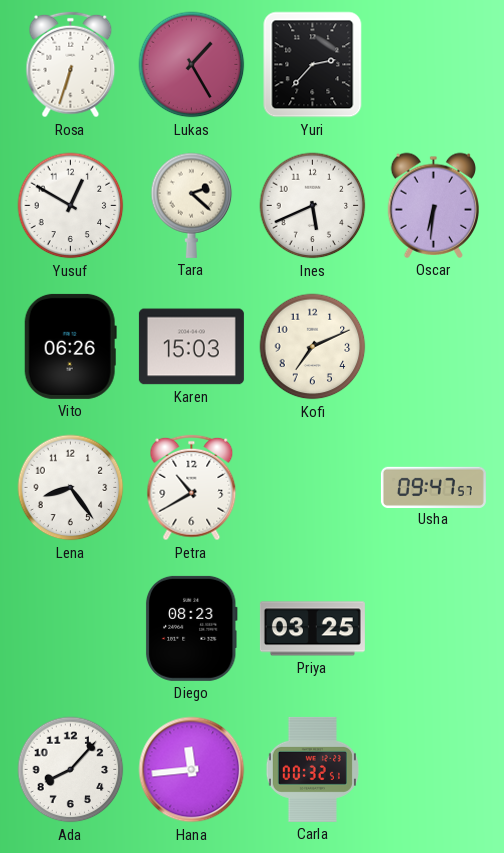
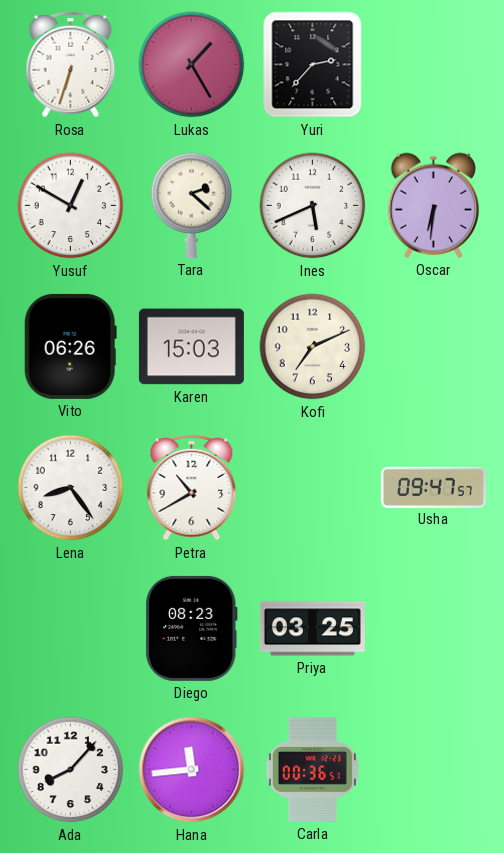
Carla: 00:32 -> 00:36 (312, 769)
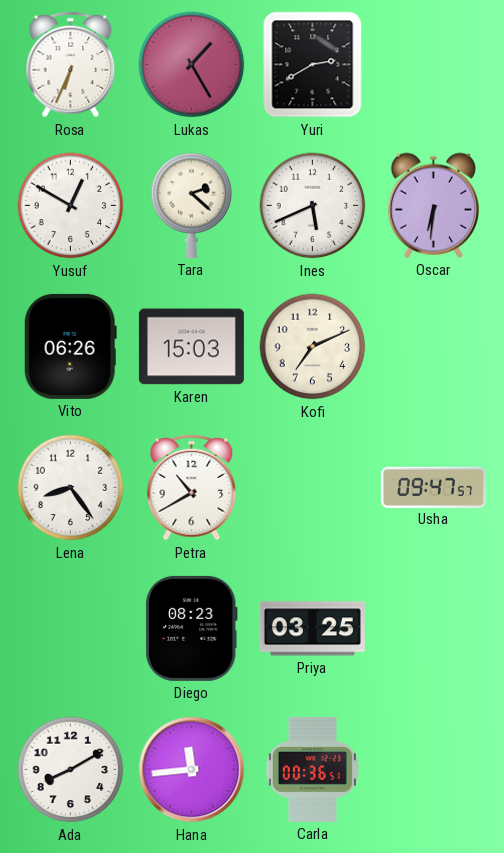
Rosa: 6:33 -> 6:34 (71, 65)
Yuri: 2:37 -> 2:40 (313, 65)
Ada: 8:07 -> 8:10 (71, 770)
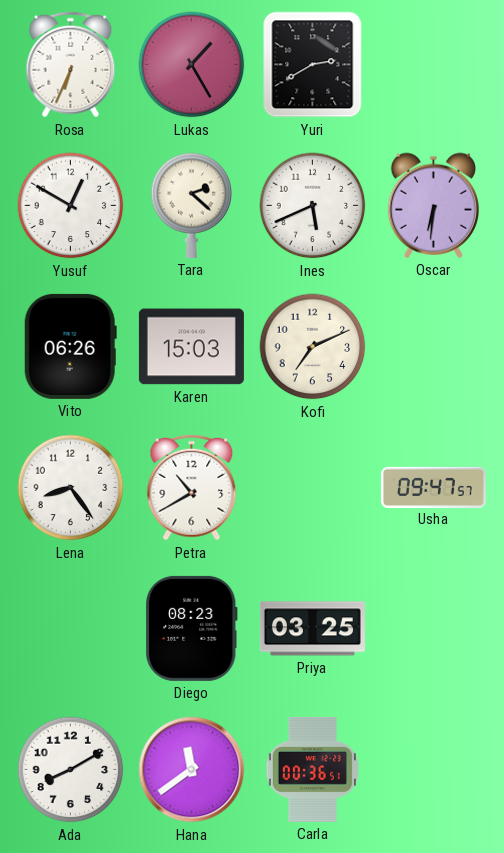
Hana: 11:44 -> 11:39 (192, 770)
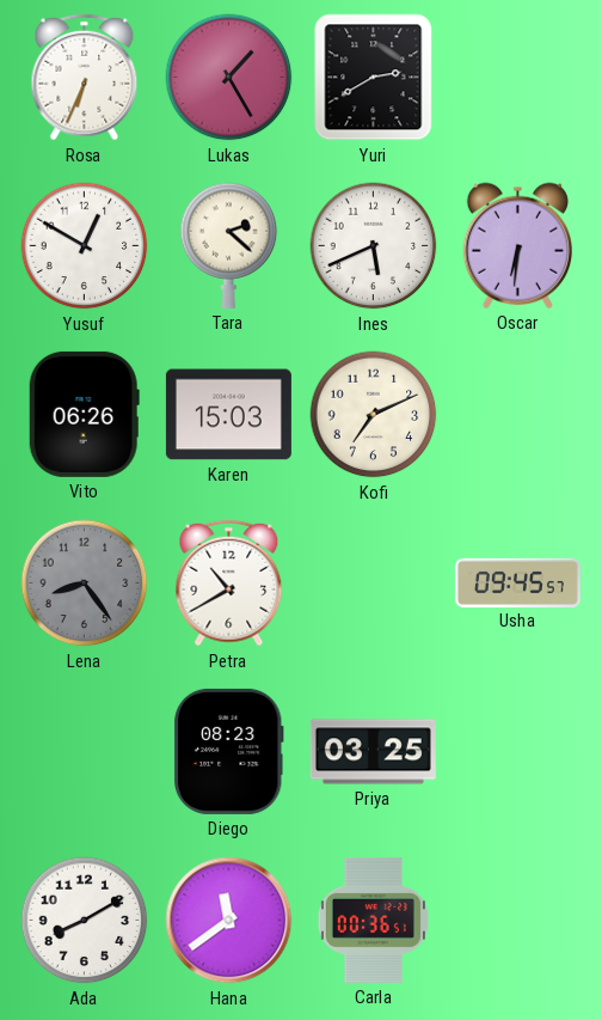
Lena dial: white -> grey (85, 584)
Usha: 09:47 -> 09:45 (517, 582)
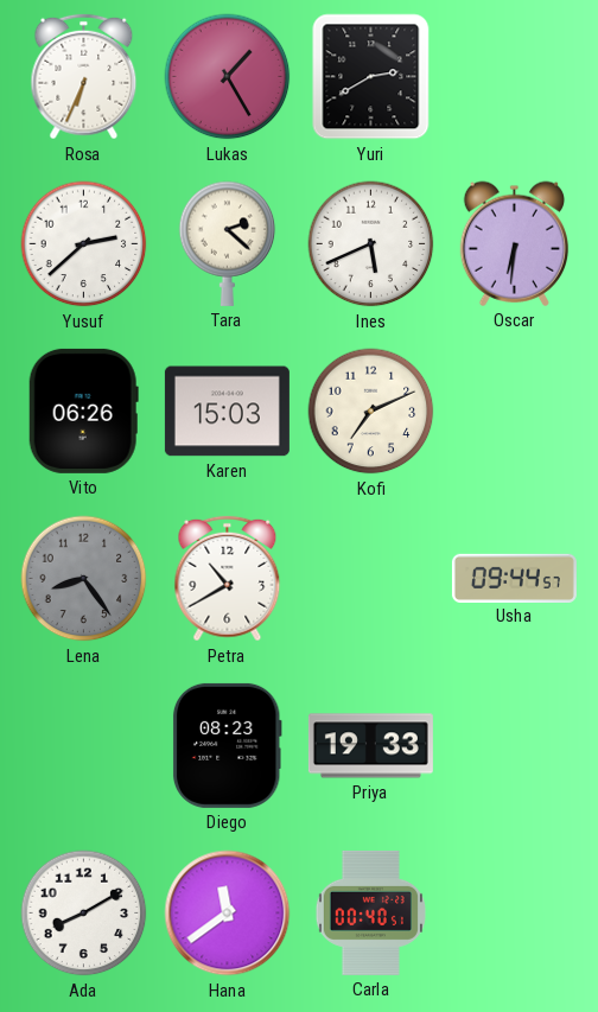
Yusuf: 12:50 -> 2:38 (84, 244)
Usha: 09:45 -> 09:44 (514, 578)
Priya: 03:25 -> 19:33 (370, 746)
Carla: 00:36 -> 00:40 (370, 912)
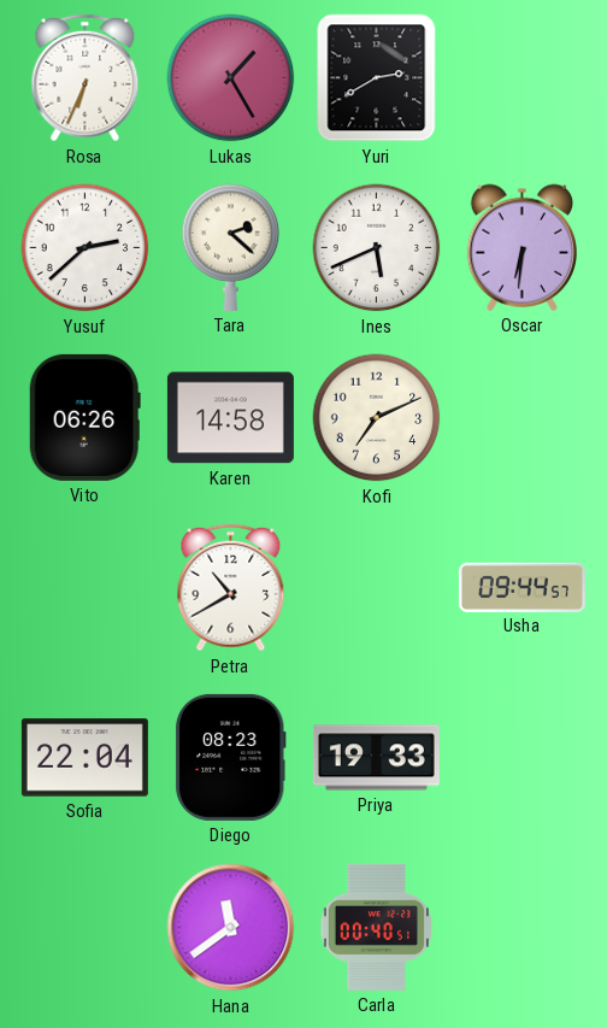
Karen: 15:03 -> 14:58 (230, 418)
Lena: 8:24 -> none (84, 579)
Sofia: none -> 22:04 (84, 758)
Ada: 8:10 -> none (84, 914)
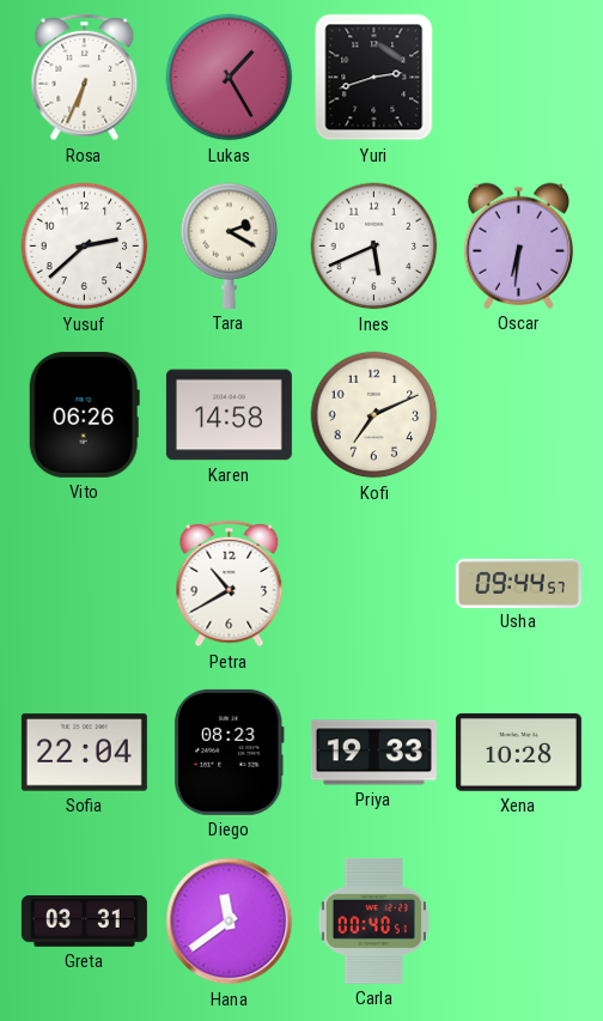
Yuri: 2:40 -> 2:42 (374, 78)
Tara: 2:22 -> 2:20 (230, 245)
Xena: none -> 10:28 (518, 753)
Greta: none -> 03:31 (84, 922)
